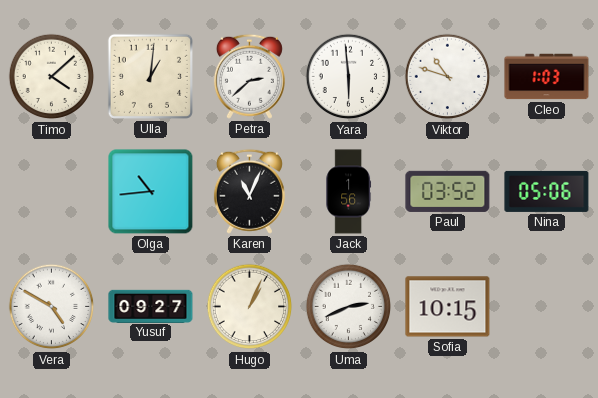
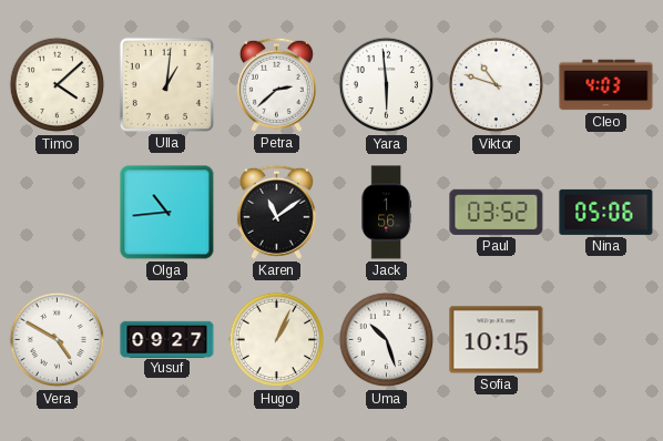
Cleo: 1:03 -> 4:03 (606, 85)
Karen: 11:04 -> 11:09 (276, 212)
Uma: 2:41 -> 10:27 (387, 340)
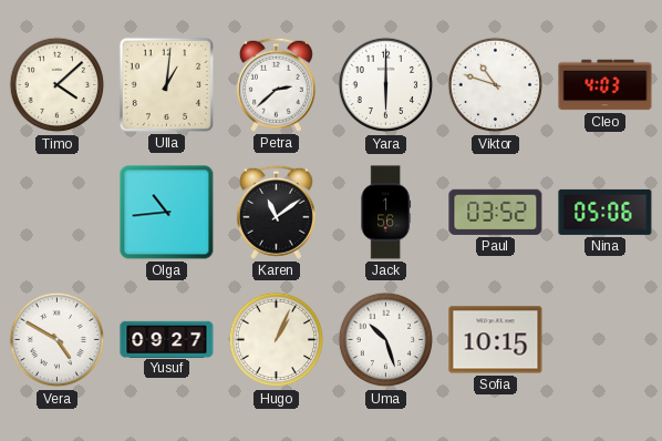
Yara: 5:59 -> 6:00 (386, 85)
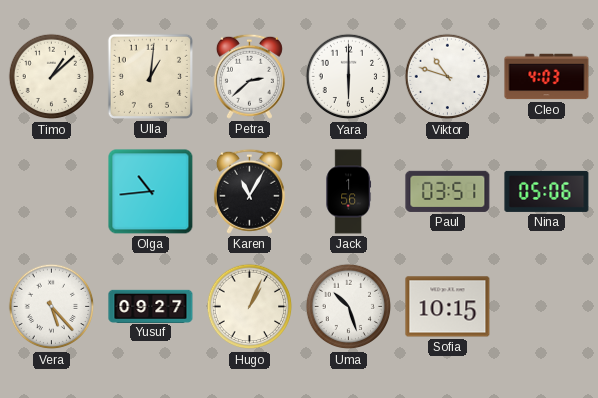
Timo: 4:08 -> 1:08 (52, 77)
Karen: 11:09 -> 11:05 (249, 191)
Paul: 03:52 -> 03:51 (448, 191)
Vera: 4:50 -> 5:23 (52, 307)
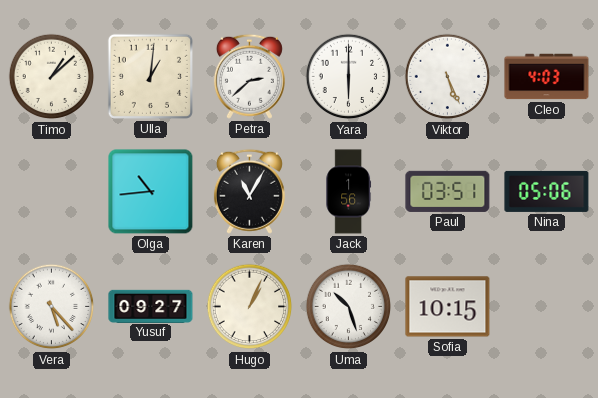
Viktor: 10:48 -> 5:26 (448, 77)
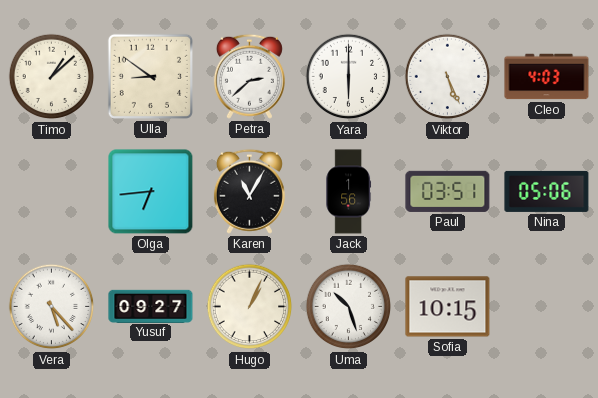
Ulla: 1:01 -> 8:51 (150, 76)
Olga: 10:44 -> 6:44 (151, 192)
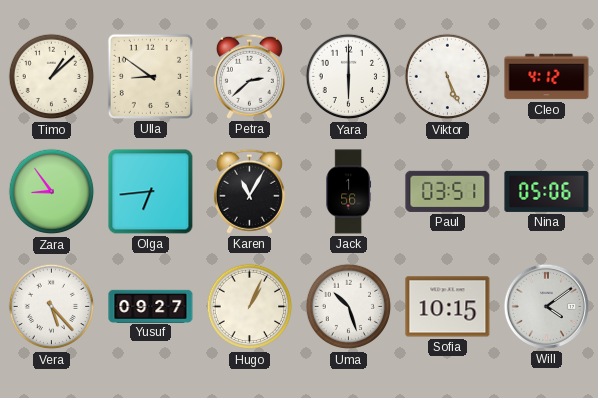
Cleo: 4:03 -> 4:12 (547, 77)
Zara: none -> 8:54 (52, 192)
Will: none -> 4:09 (546, 306)
